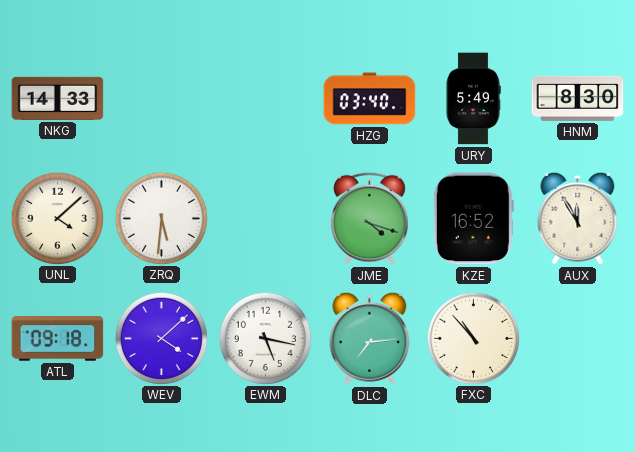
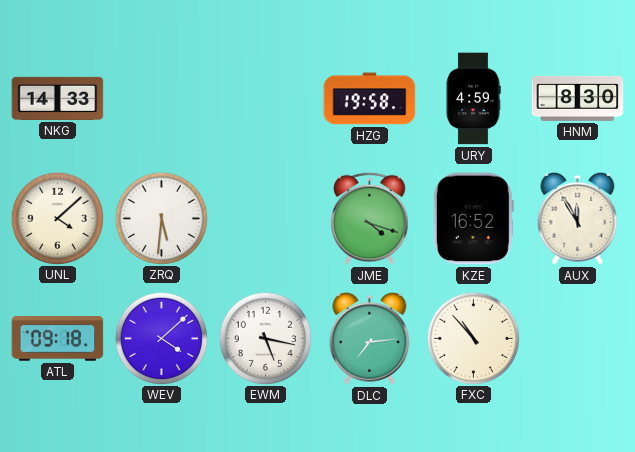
HZG: 03:40 -> 19:58 (370, 99)
URY: 5:49 -> 4:59 (473, 99)
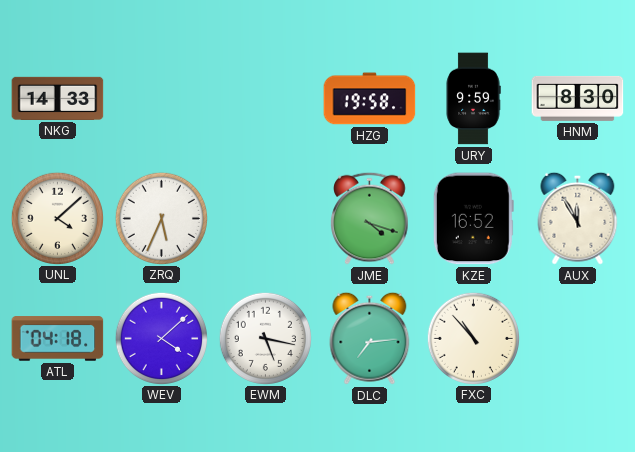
URY: 4:59 -> 9:59 (473, 99)
ZRQ: 5:31 -> 5:34 (161, 218)
ATL: 09:18 -> 04:18 (58, 339)
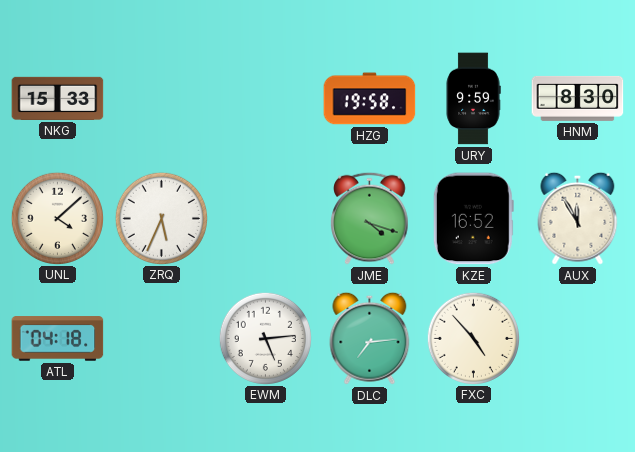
NKG: 14:33 -> 15:33 (58, 98)
WEV: 4:08 -> none (161, 338)
EWM: 5:17 -> 5:14 (265, 338)
FXC: 10:53 -> 4:53 (473, 338)
